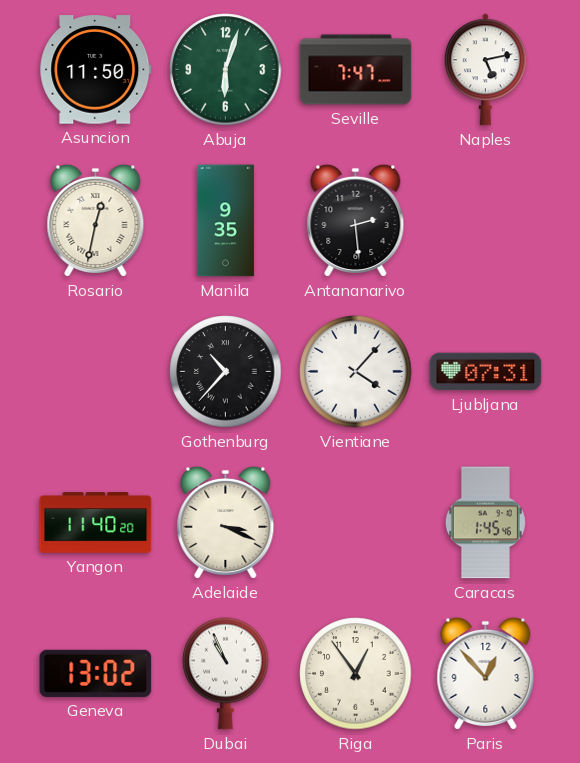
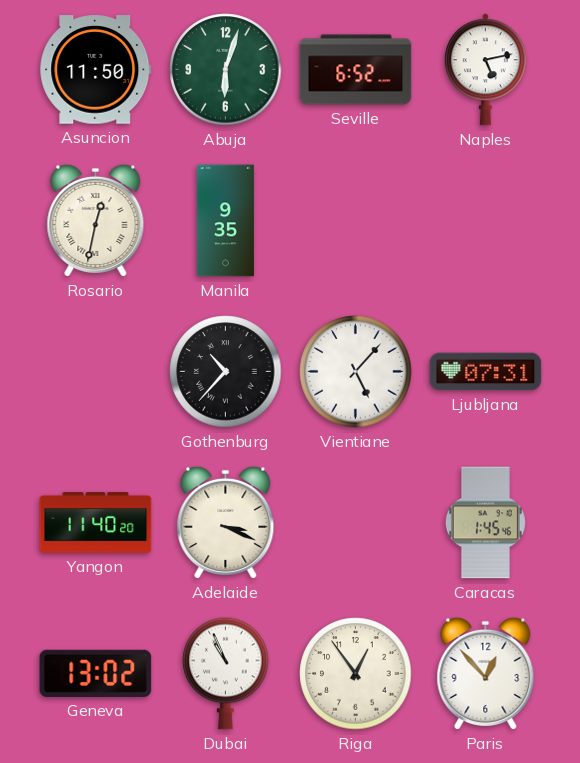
Seville: 7:47 -> 6:52 (356, 70)
Antananarivo: 2:29 -> none (356, 220)
Vientiane: 4:07 -> 5:07 (356, 372)
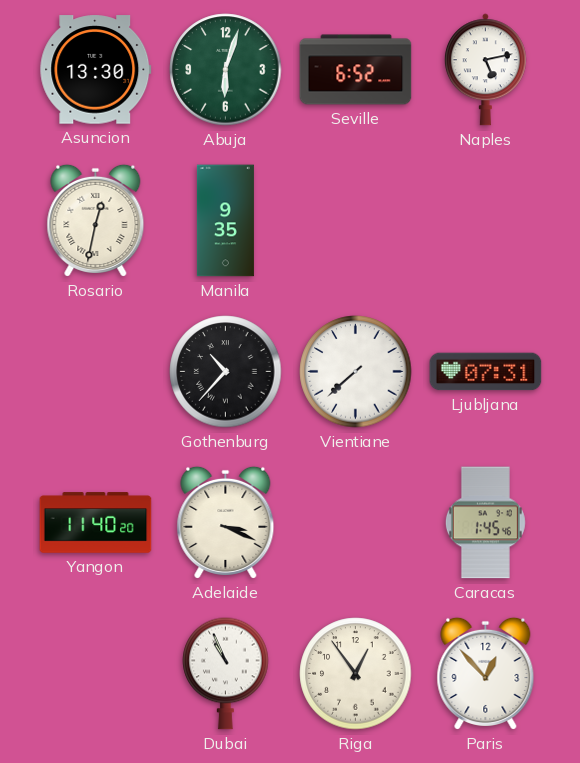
Asuncion: 11:50 -> 13:30 (96, 70)
Vientiane: 5:07 -> 7:38 (356, 372)
Geneva: 13:02 -> none (96, 673)
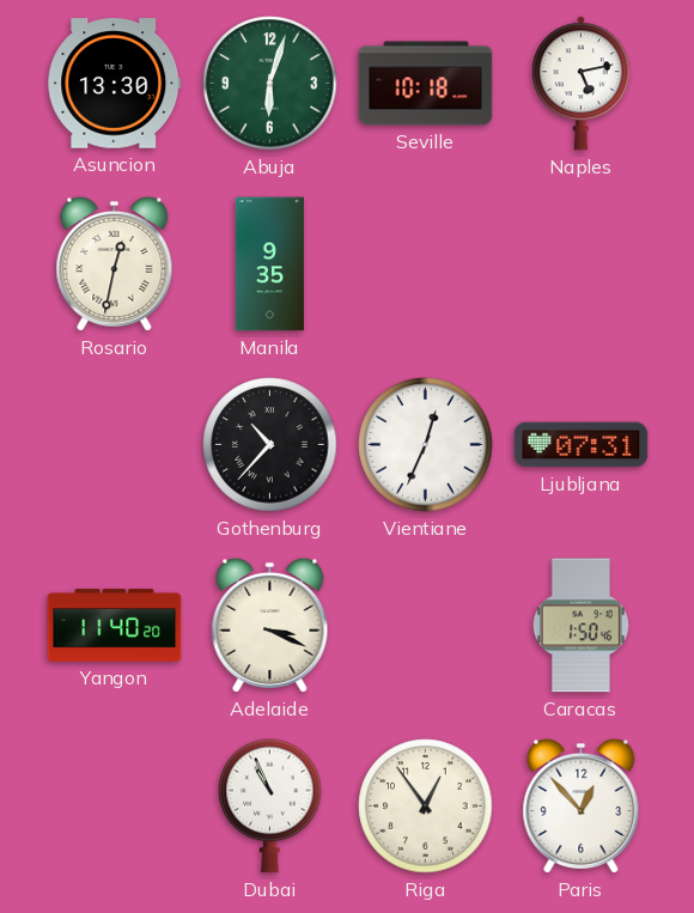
Seville: 6:52 -> 10:18 (426, 84)
Vientiane: 7:38 -> 12:34 (426, 445)
Caracas: 1:45 -> 1:50 (580, 626)
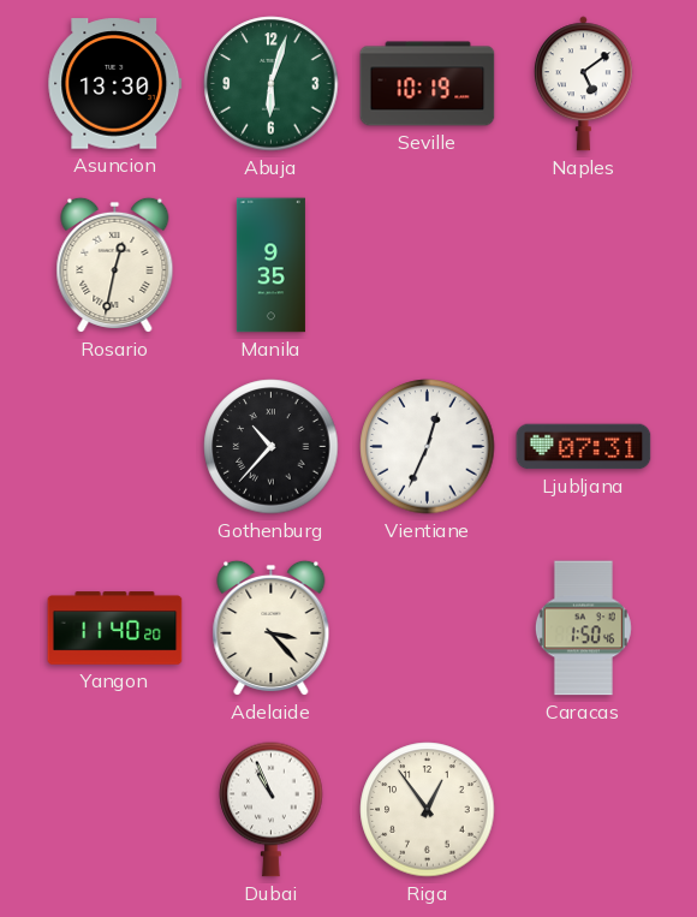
Seville: 10:18 -> 10:19 (428, 84)
Naples: 5:13 -> 5:09 (583, 84)
Adelaide: 3:19 -> 3:23 (272, 627)
Paris: 12:53 -> none (582, 805)
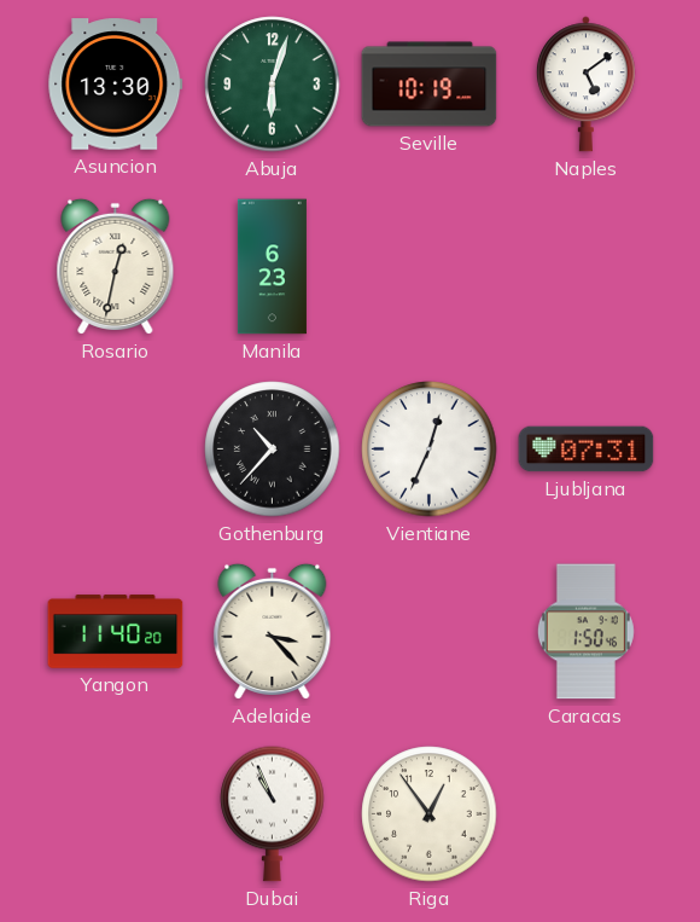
Manila: 9:35 -> 6:23 (272, 267)
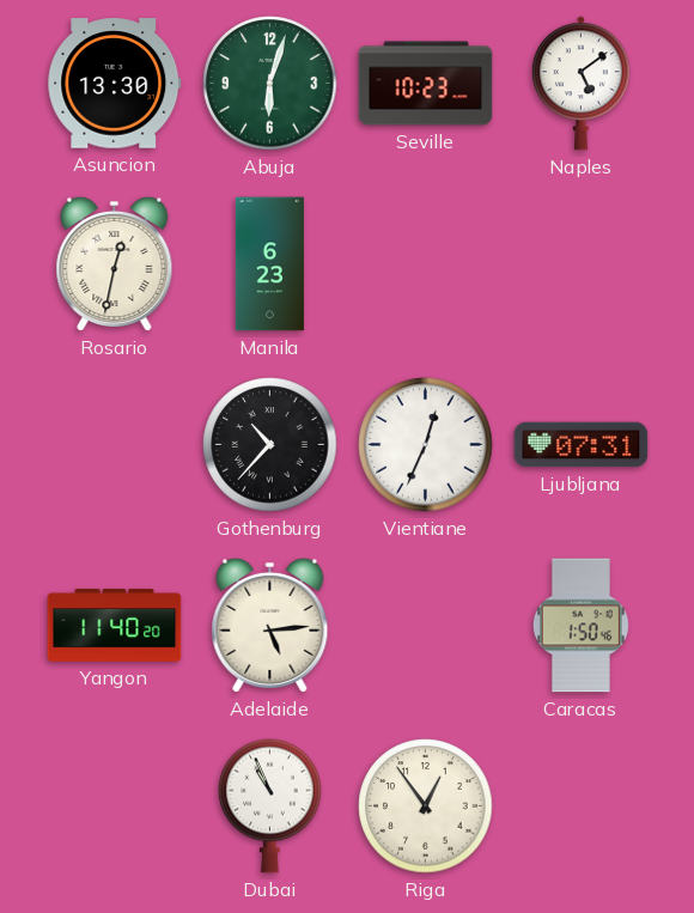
Seville: 10:19 -> 10:23 (426, 84)
Adelaide: 3:23 -> 5:14 (270, 625)
